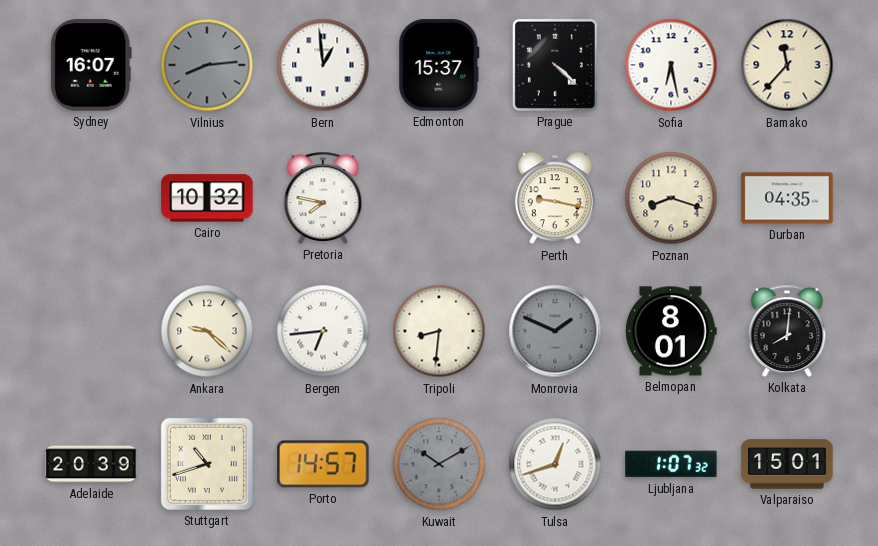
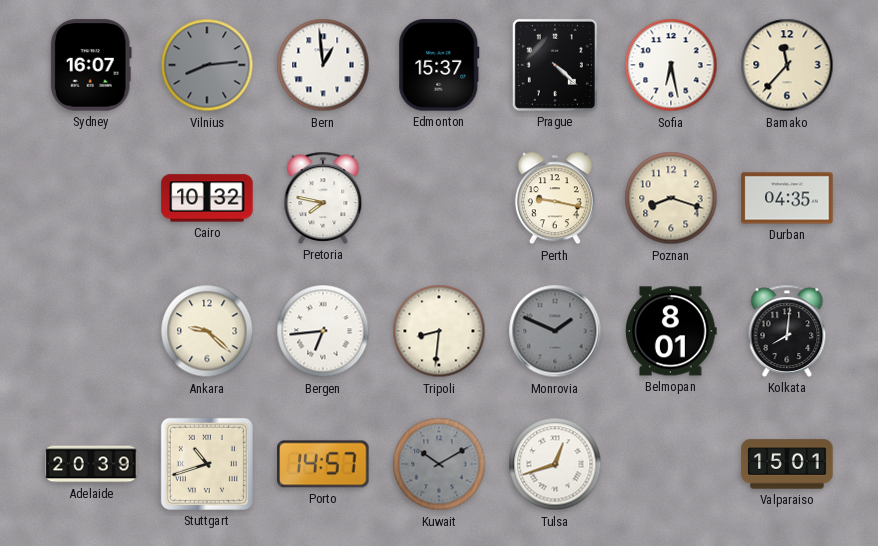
Ljubljana: 1:07 -> none (671, 464)
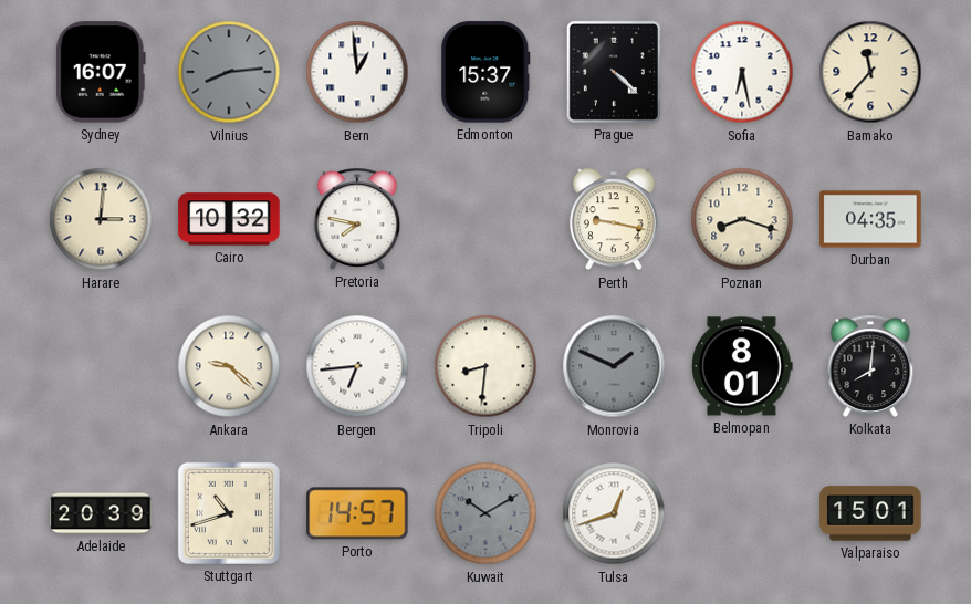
Harare: none -> 3:01 (101, 219)
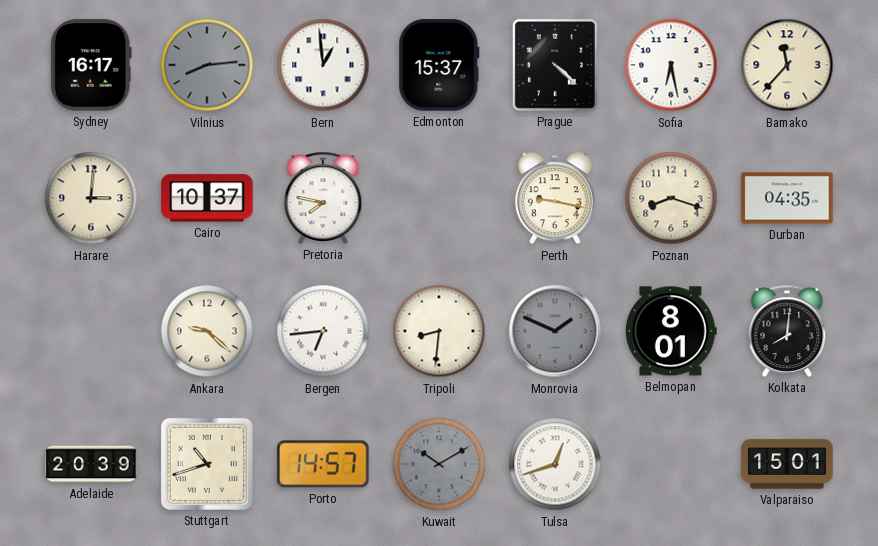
Sydney: 16:07 -> 16:17 (91, 65)
Cairo: 10:32 -> 10:37 (207, 198)
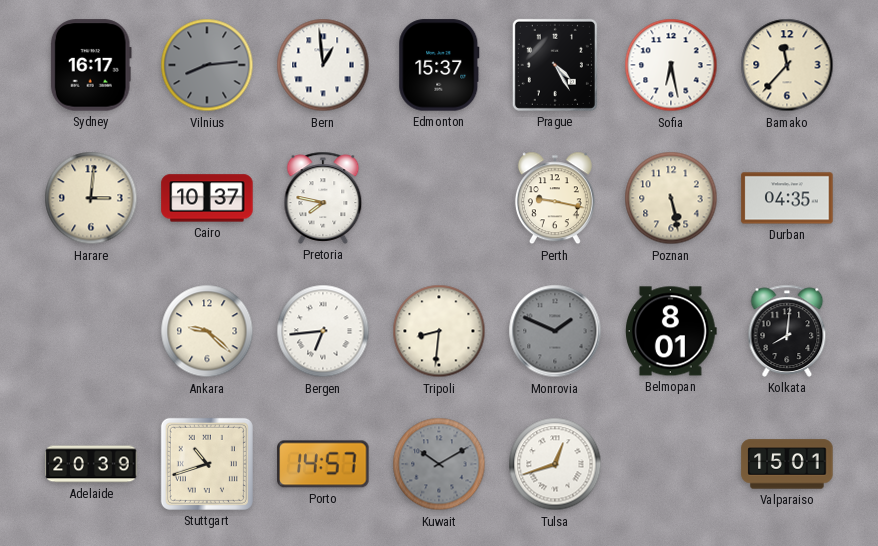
Prague: 4:22 -> 4:25 (555, 65)
Poznan: 8:18 -> 5:28 (671, 198)
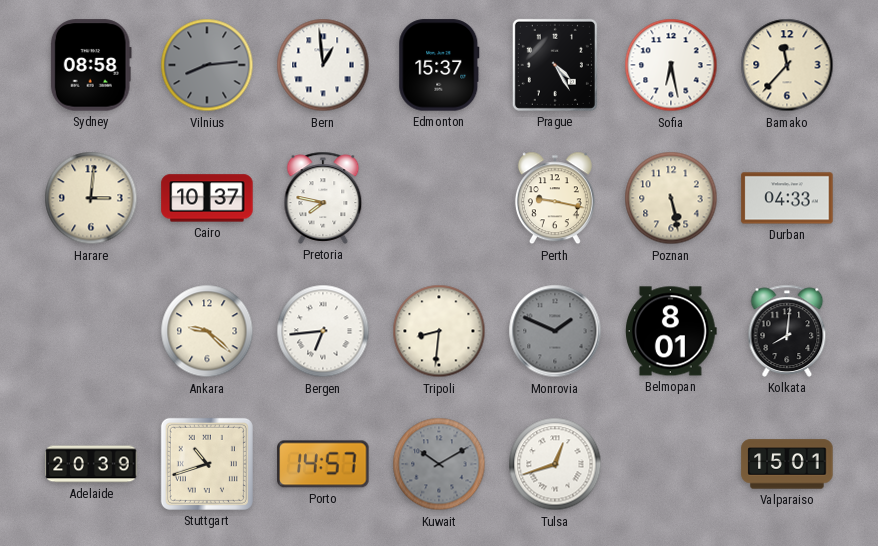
Sydney: 16:17 -> 08:58 (91, 65)
Durban: 04:35 -> 04:33 (787, 198)
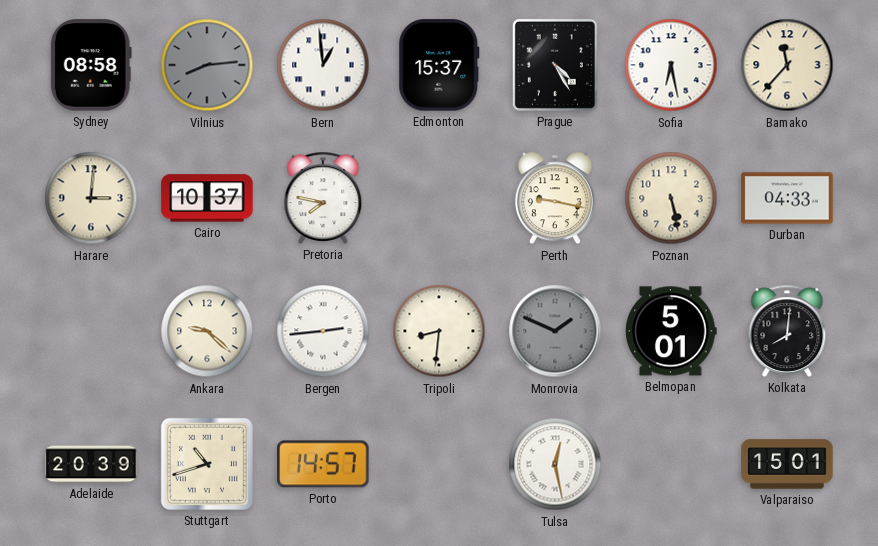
Bergen: 6:44 -> 2:44 (323, 331)
Belmopan: 8:01 -> 5:01 (672, 331)
Kuwait: 10:10 -> none (439, 464)
Tulsa: 12:42 -> 12:28 (555, 464)
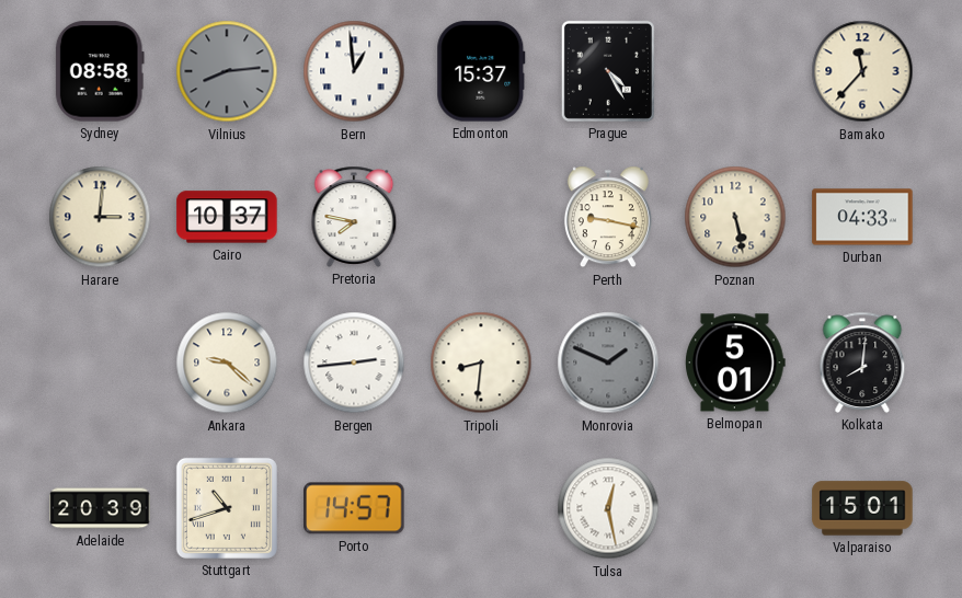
Sofia: 6:28 -> none (671, 65)
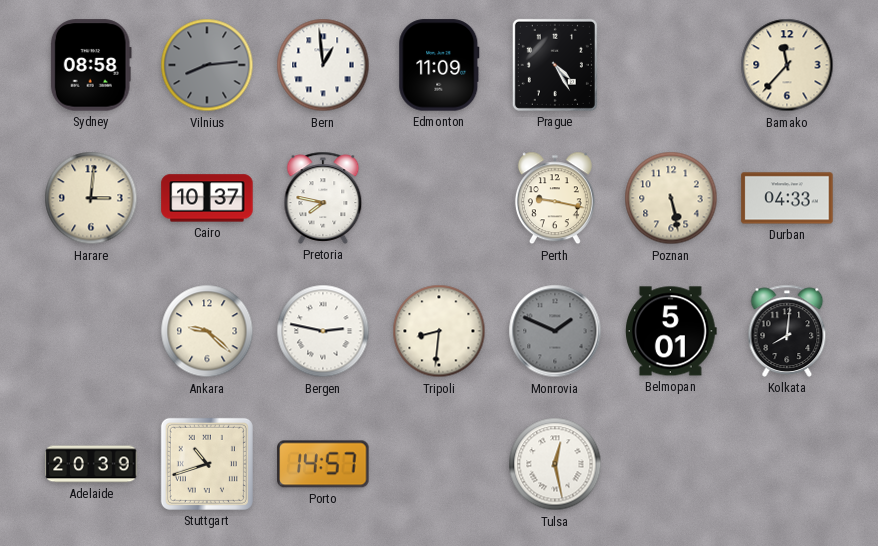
Edmonton: 15:37 -> 11:09 (439, 65)
Bergen: 2:44 -> 2:47 (323, 331)
Valparaiso: 15:01 -> none (862, 508)
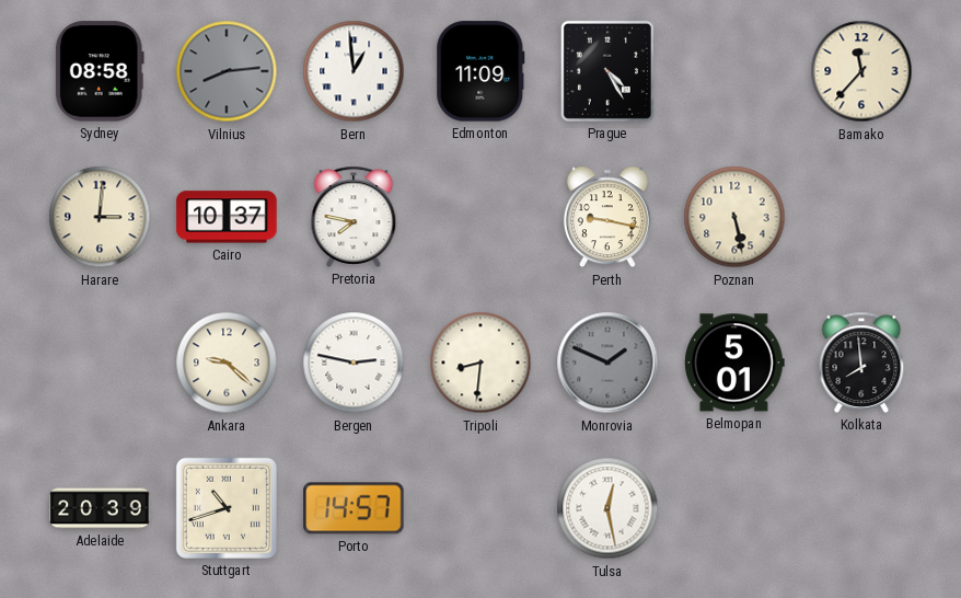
Durban: 04:33 -> none (787, 198)
Kolkata: 8:01 -> 7:59 (861, 363)
